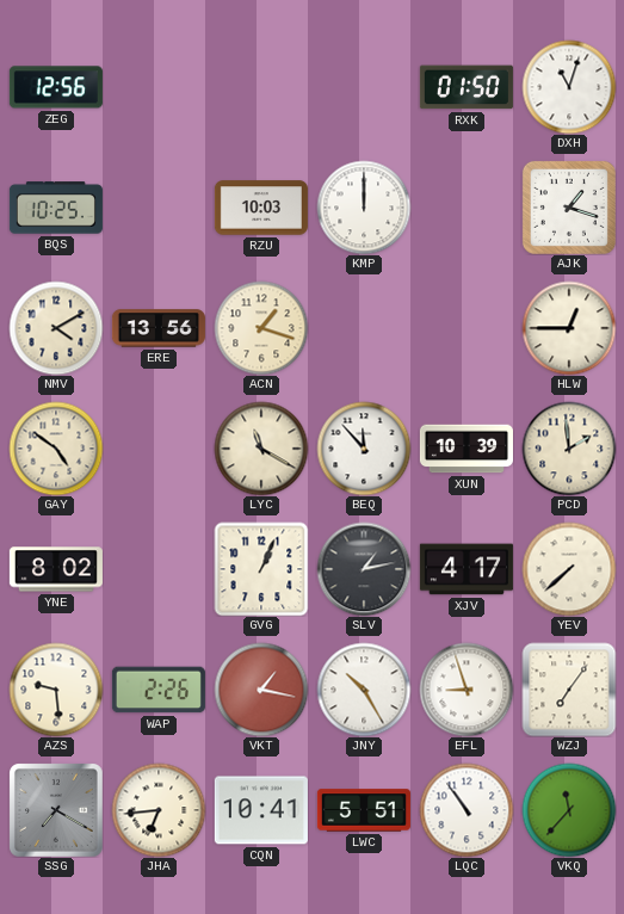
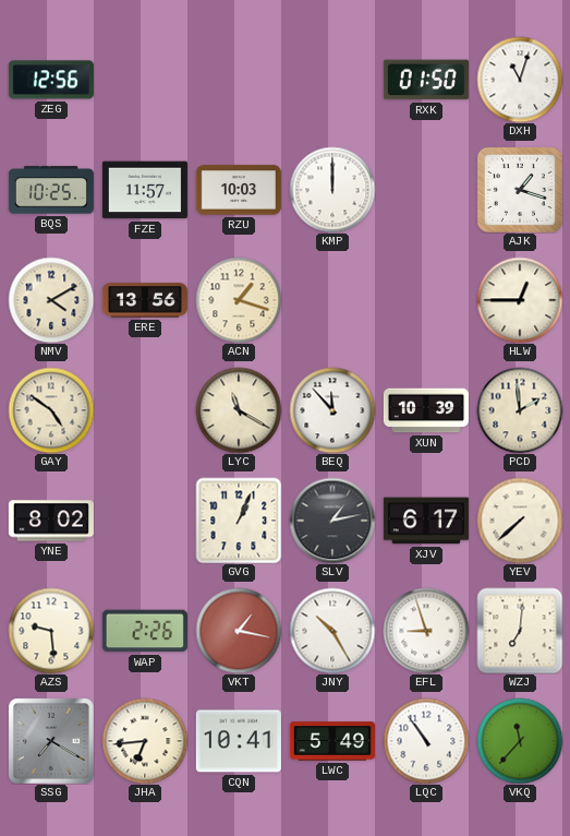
FZE: none -> 11:57 (145, 190)
XJV: 4:17 -> 6:17 (426, 521)
WZJ: 7:06 -> 7:01 (520, 631)
LWC: 5:51 -> 5:49 (332, 741)
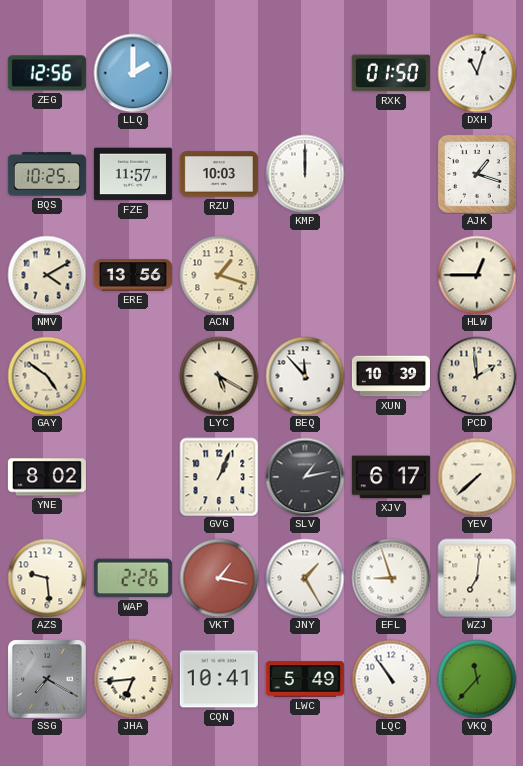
LLQ: none -> 2:00 (133, 73)
LYC: 11:20 -> 5:20 (219, 376)
JNY: 10:25 -> 1:25 (305, 578)
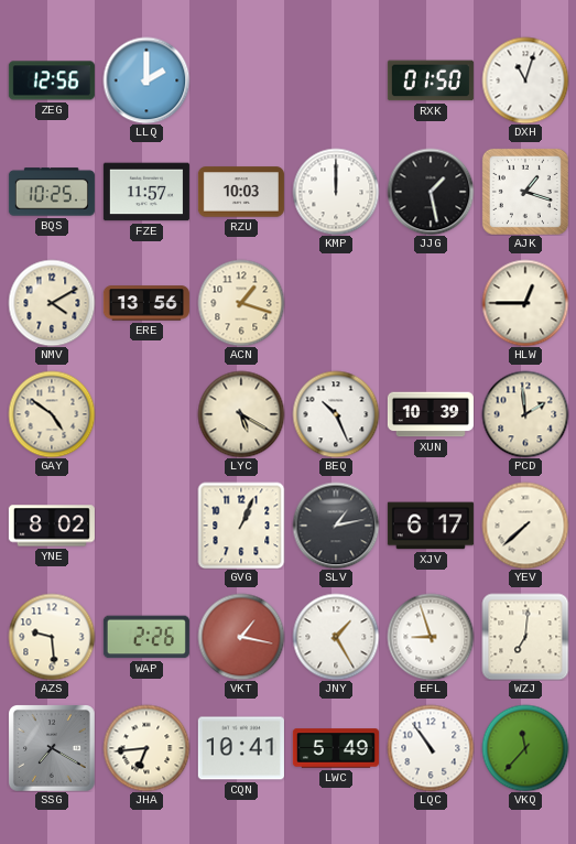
JJG: none -> 1:28 (431, 192)
BEQ: 11:53 -> 10:26 (336, 414)
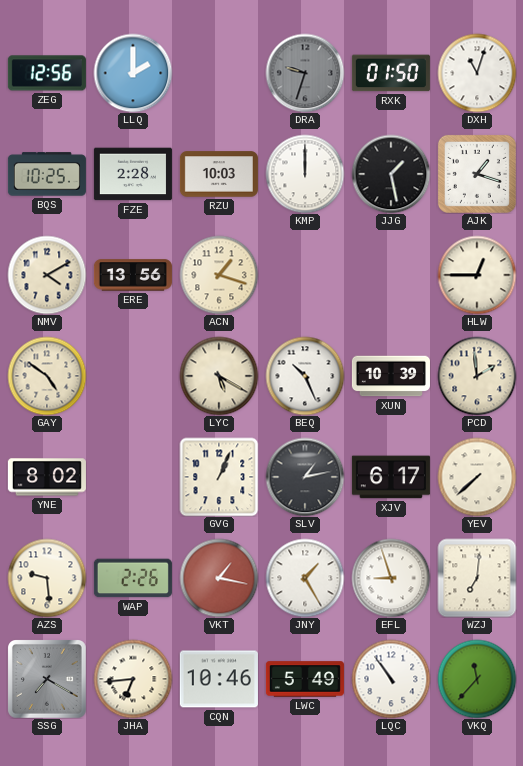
DRA: none -> 9:33 (305, 73)
FZE: 11:57 -> 2:28 (133, 174)
CQN: 10:41 -> 10:46 (219, 679)
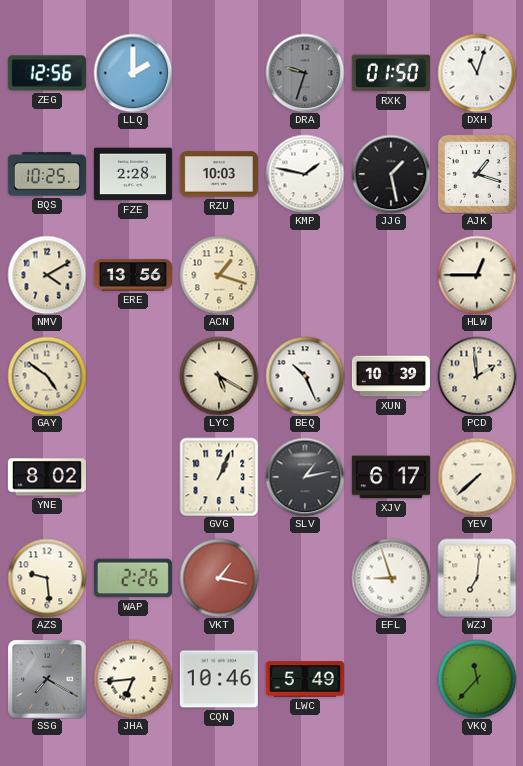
KMP: 12:00 -> 1:47 (305, 174)
JNY: 1:25 -> none (305, 578)
LQC: 10:54 -> none (391, 679)
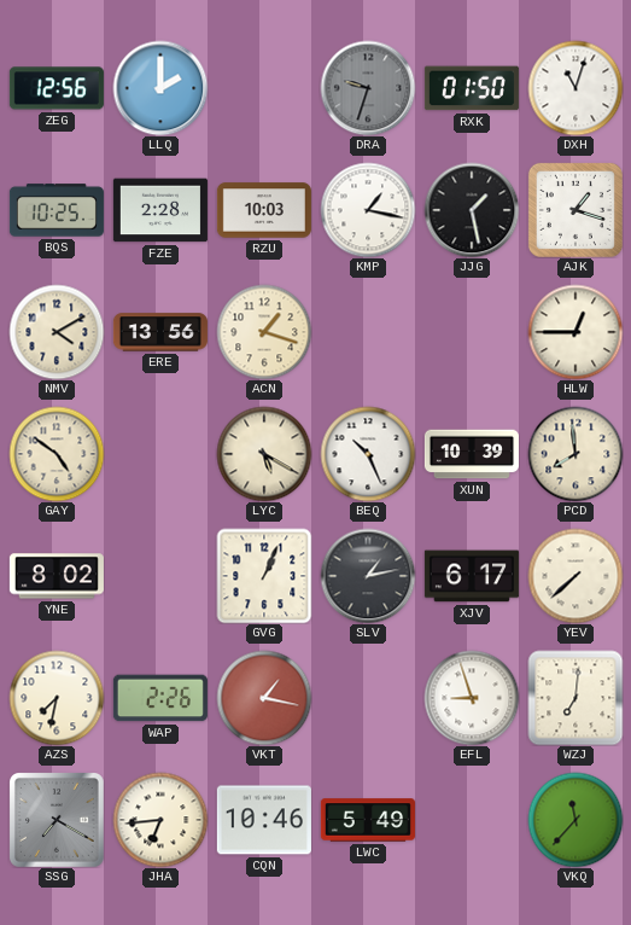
KMP: 1:47 -> 1:17 (368, 210)
PCD: 1:59 -> 7:59 (576, 454)
AZS: 9:29 -> 7:32 (57, 698)
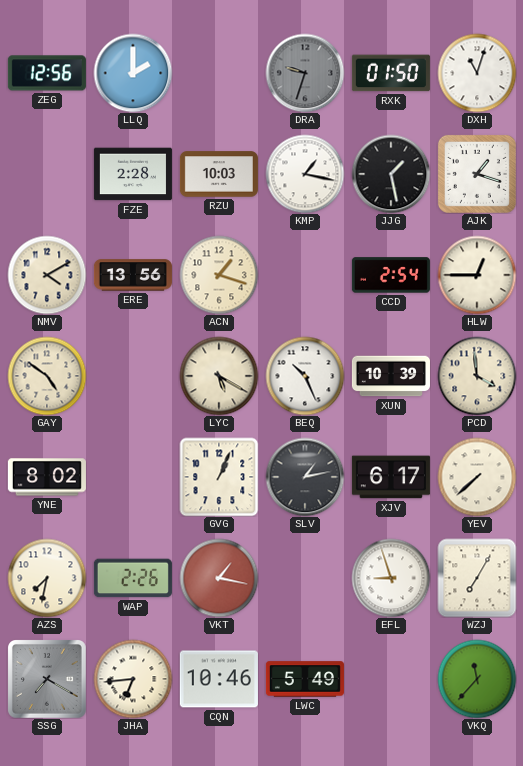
BQS: 10:25 -> none (57, 210)
CCD: none -> 2:54 (391, 275)
PCD: 7:59 -> 3:59 (477, 376)
WZJ: 7:01 -> 7:05 (477, 578)
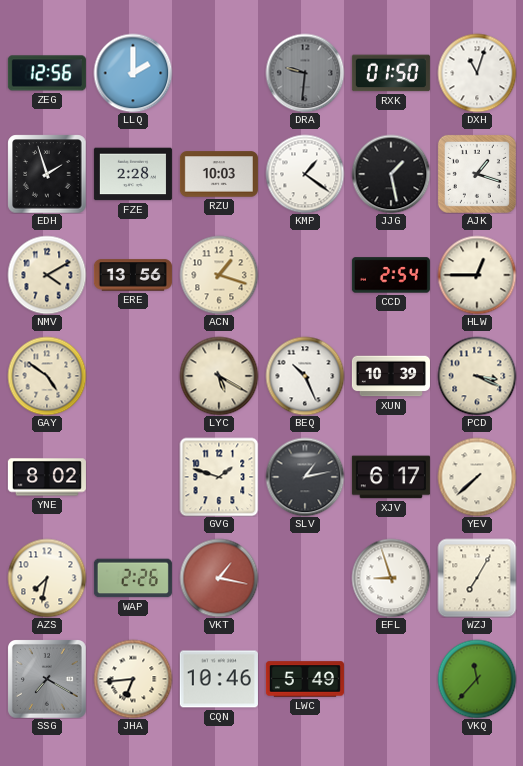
DRA: 9:33 -> 9:31 (305, 73)
EDH: none -> 1:57 (47, 174)
KMP: 1:17 -> 1:21 (305, 174)
PCD: 3:59 -> 3:19 (477, 376)
GVG: 1:04 -> 1:48 (219, 477)
